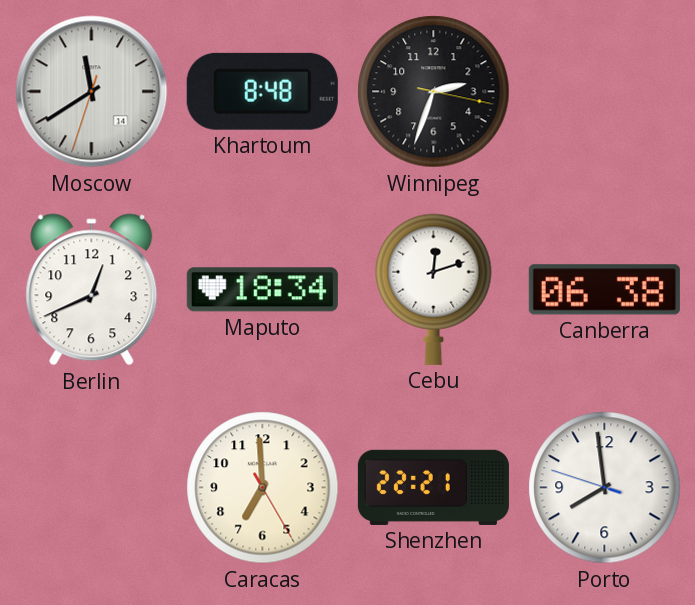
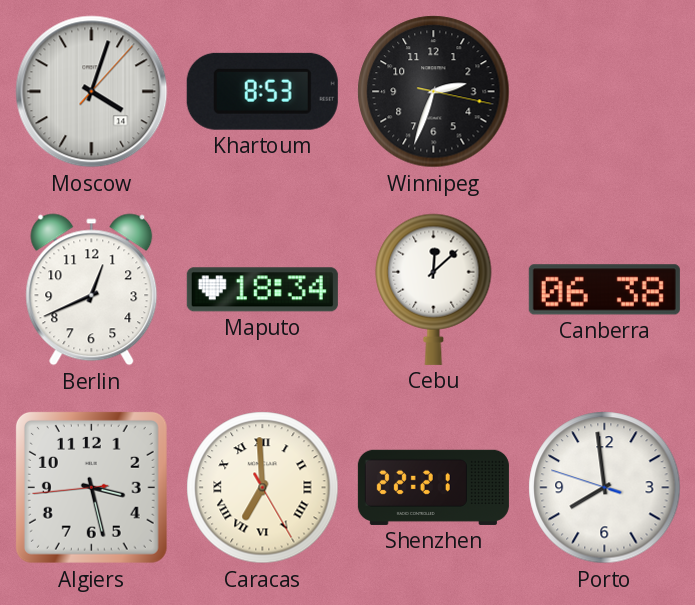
Moscow: 11:39 -> 4:03 (92, 92)
Khartoum: 8:48 -> 8:53 (262, 91)
Cebu: 12:12 -> 12:08 (434, 289)
Algiers: none -> 3:27 (91, 487)
Caracas numerals: Arabic -> Roman (263, 488)
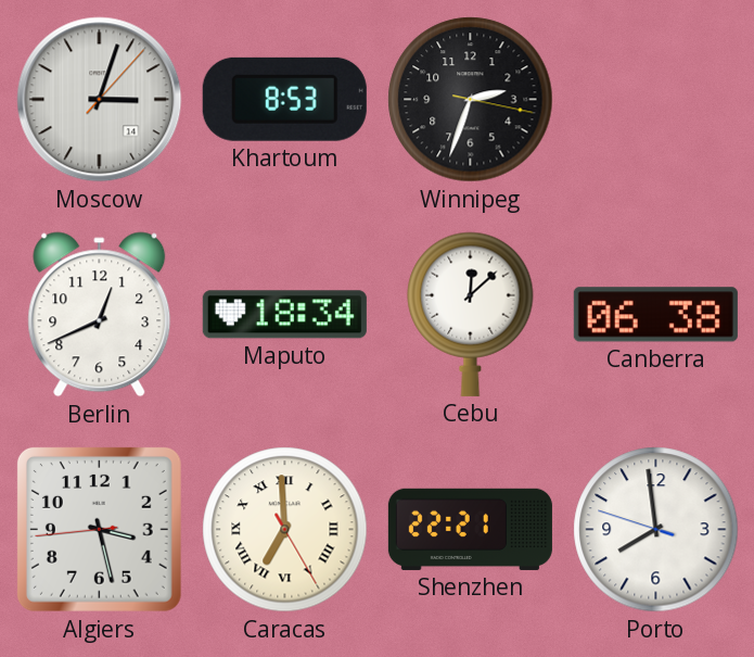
Moscow: 4:03 -> 3:03 (100, 100)
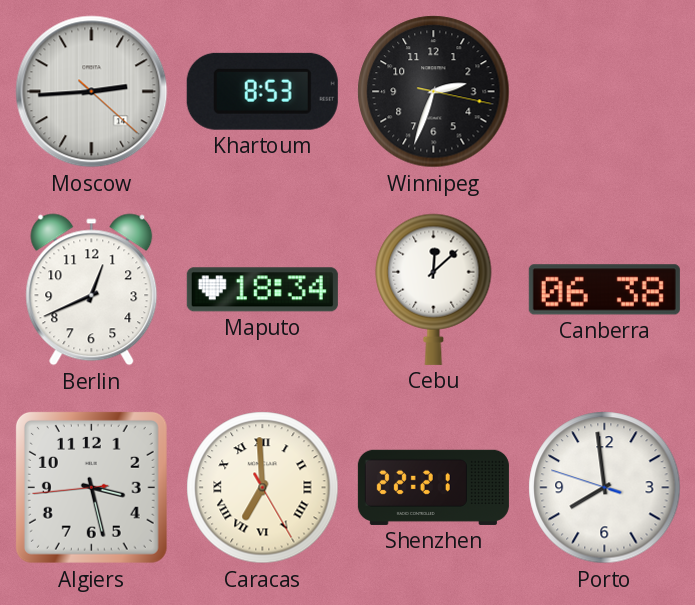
Moscow: 3:03 -> 2:44 (92, 92)
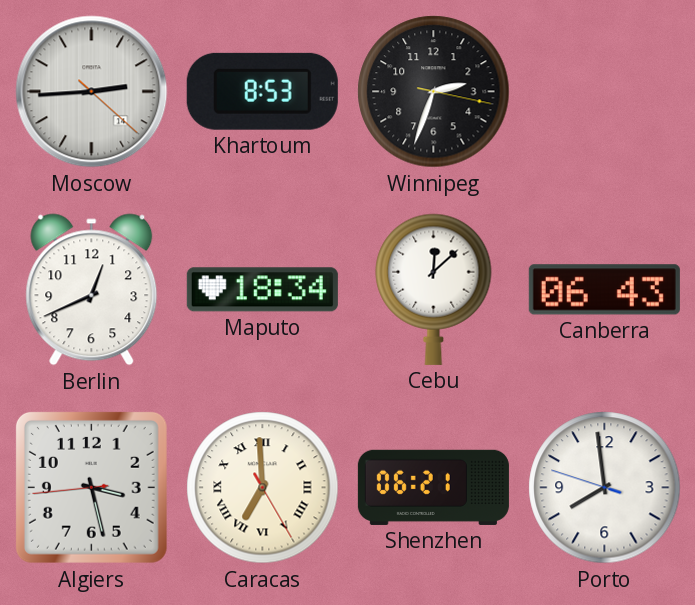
Canberra: 06:38 -> 06:43 (604, 290)
Shenzhen: 22:21 -> 06:21 (433, 487)
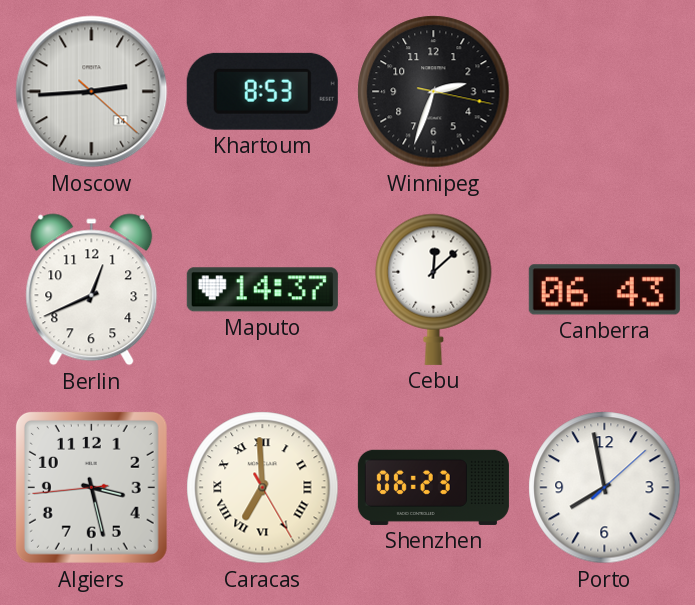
Maputo: 18:34 -> 14:37 (262, 290)
Shenzhen: 06:21 -> 06:23 (433, 487)
Porto: 7:58:48 -> 7:58:08 (605, 488)
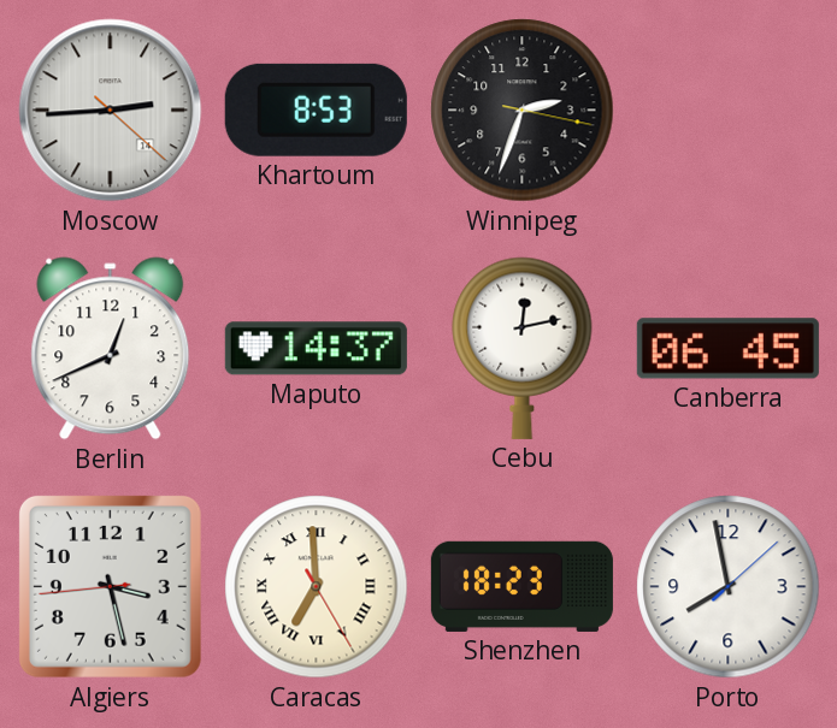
Cebu: 12:08 -> 12:13 (523, 348)
Canberra: 06:43 -> 06:45 (727, 349)
Shenzhen: 06:23 -> 18:23 (521, 586)
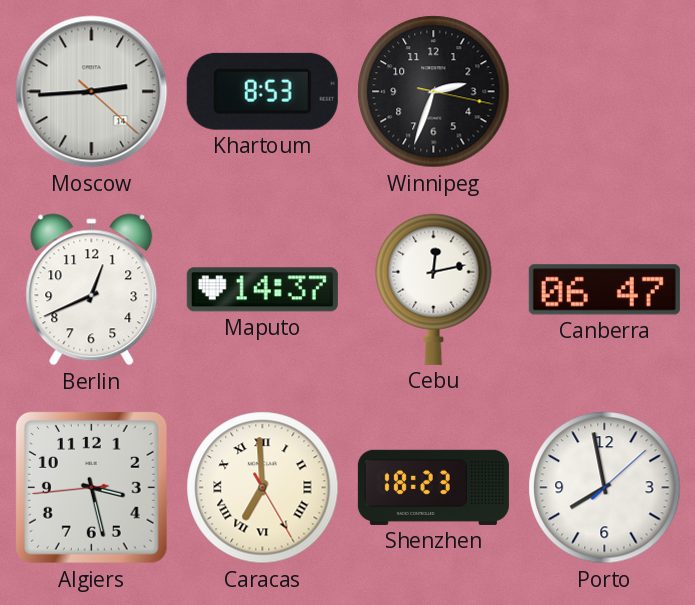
Canberra: 06:45 -> 06:47 (604, 290)
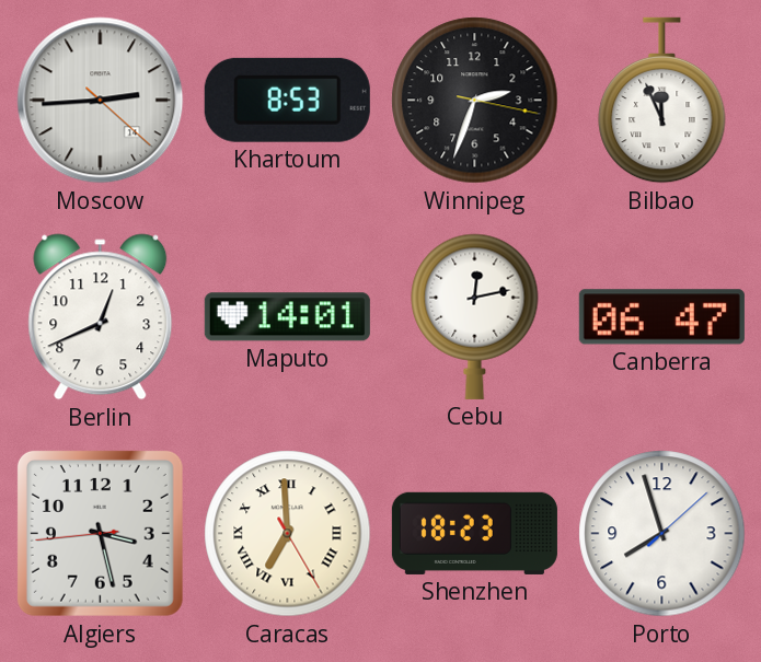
Bilbao: none -> 11:56 (662, 101)
Maputo: 14:37 -> 14:01 (287, 317)
Porto: 7:58 -> 7:57 (662, 534)
